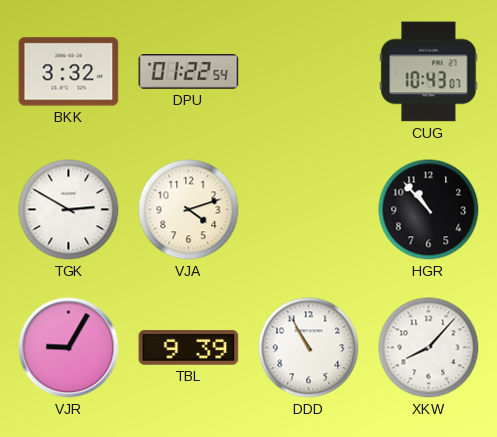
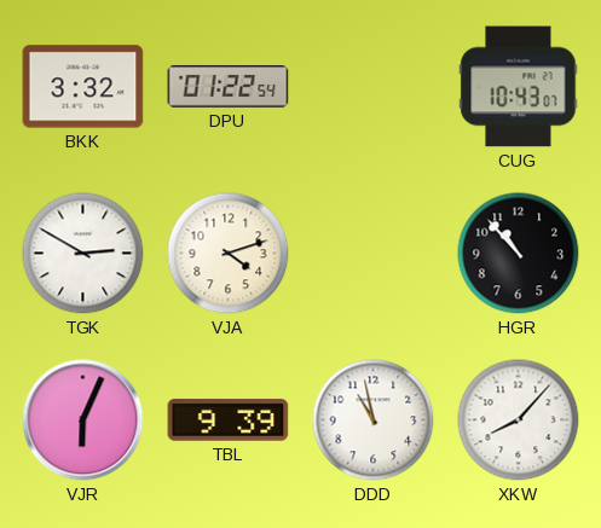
VJR: 9:05 -> 6:04 (83, 420)
DDD: 10:55 -> 10:58 (374, 420)
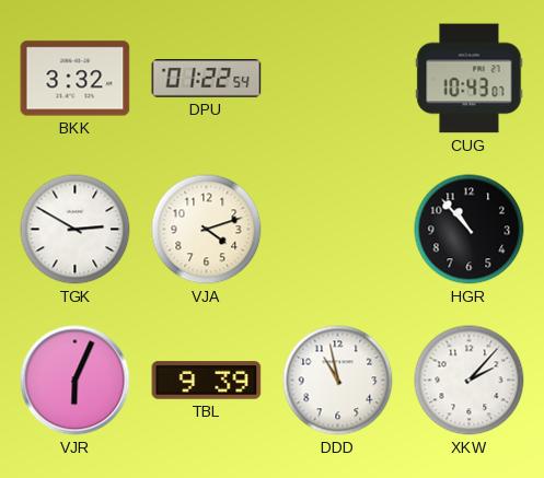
XKW: 8:07 -> 2:07 (470, 381)
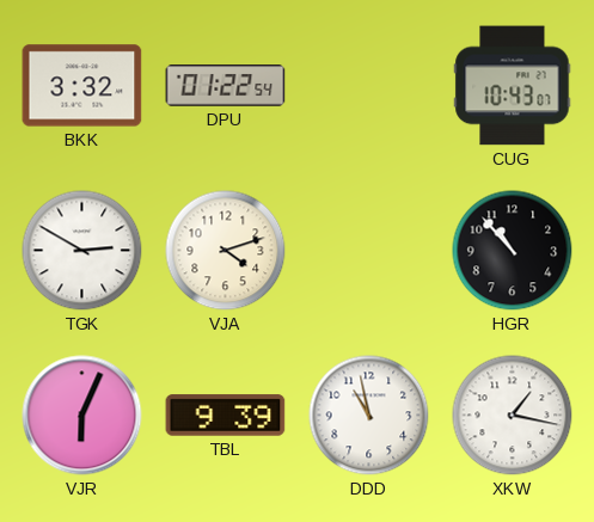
XKW: 2:07 -> 1:17 (513, 416)
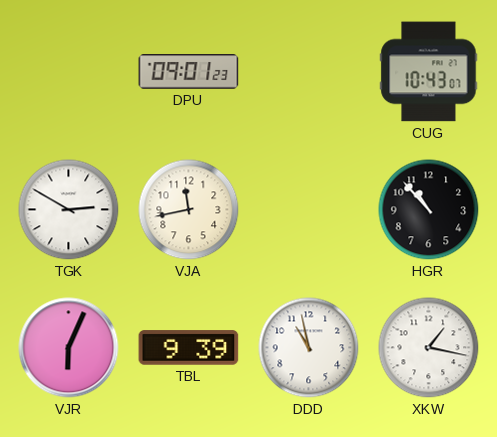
BKK: 3:32 -> none (82, 86)
DPU: 01:22 -> 09:01 (189, 72)
VJA: 4:12 -> 11:43 (189, 210)
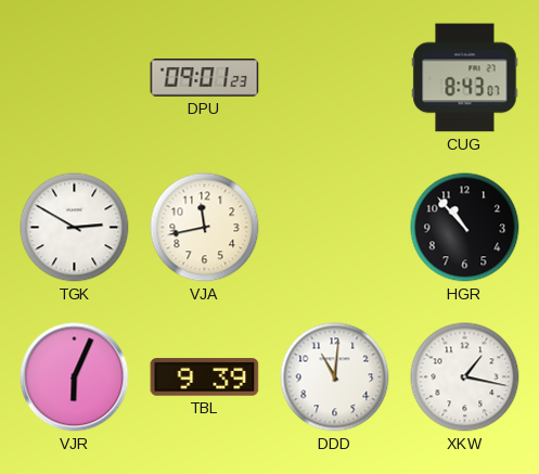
CUG: 10:43 -> 8:43 (465, 78)
DDD: 10:58 -> 11:01 (335, 377)
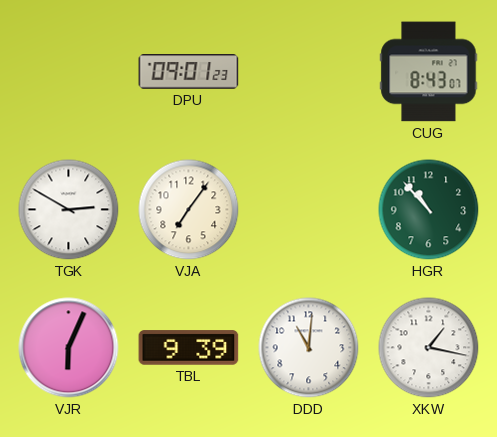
VJA: 11:43 -> 7:06 (189, 210)
HGR dial: black -> green (429, 210)
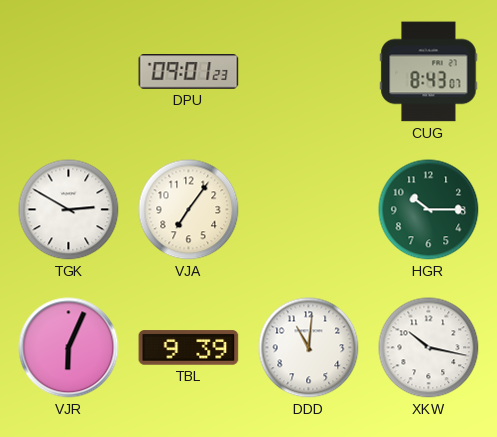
HGR: 10:53 -> 10:15 (429, 210)
XKW: 1:17 -> 10:17 (429, 348)
